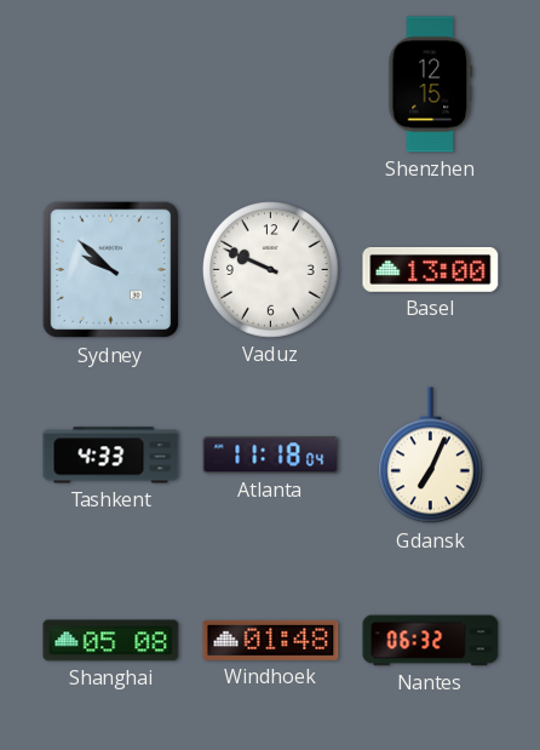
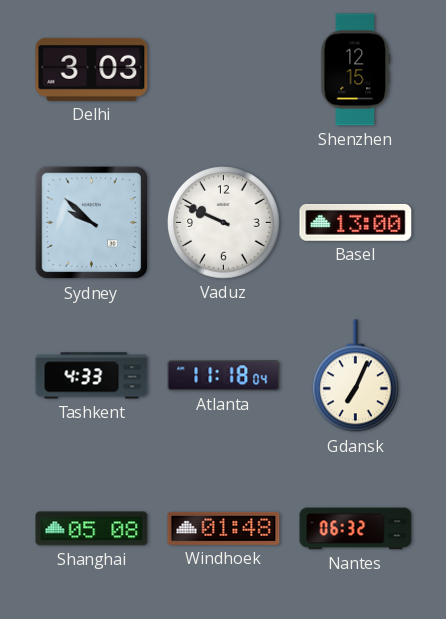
Delhi: none -> 3:03 (92, 69)
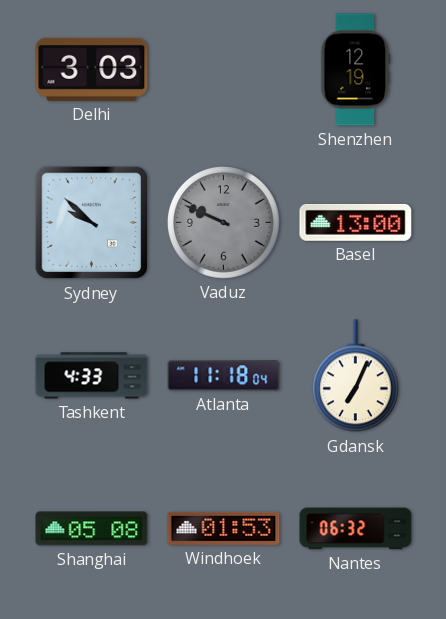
Shenzhen: 12:15 -> 12:19 (356, 70)
Vaduz dial: white -> grey (224, 223)
Windhoek: 01:48 -> 01:53 (224, 528)
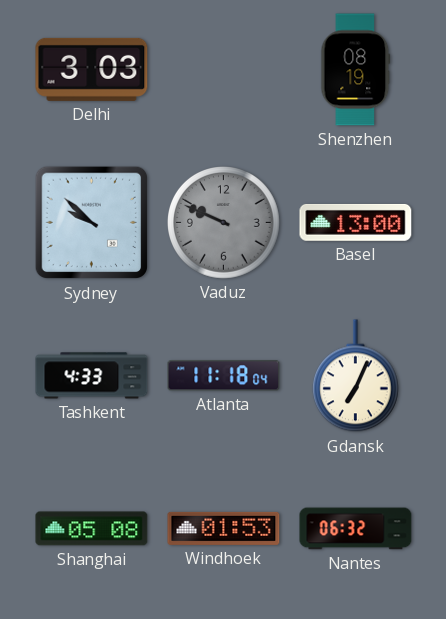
Shenzhen: 12:19 -> 08:19 (356, 70)
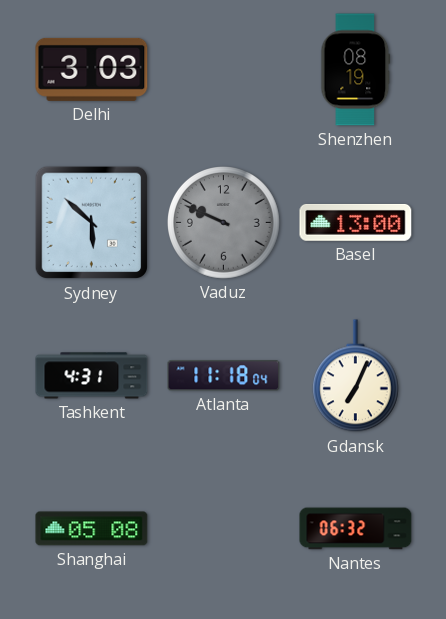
Sydney: 9:52 -> 5:52 (92, 223)
Tashkent: 4:33 -> 4:31 (92, 376)
Windhoek: 01:53 -> none (224, 528)
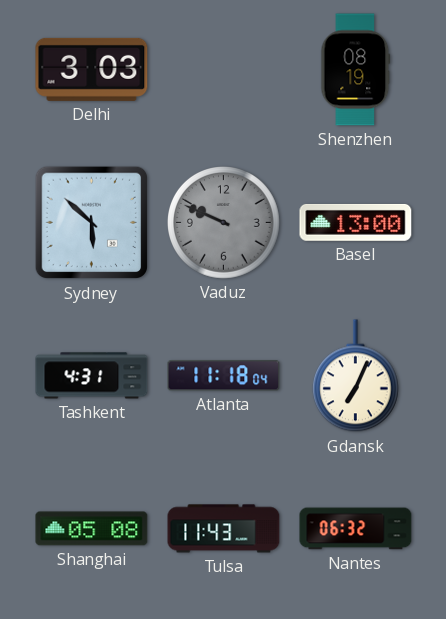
Tulsa: none -> 11:43 (224, 529)
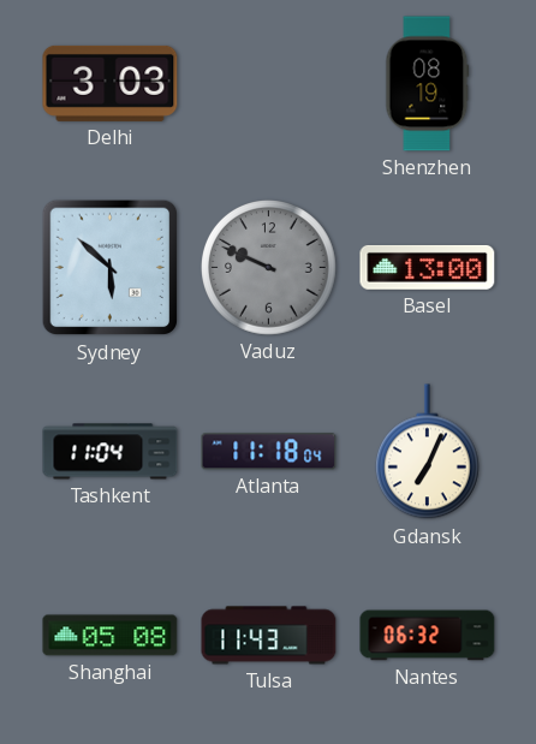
Tashkent: 4:31 -> 11:04 (111, 452)
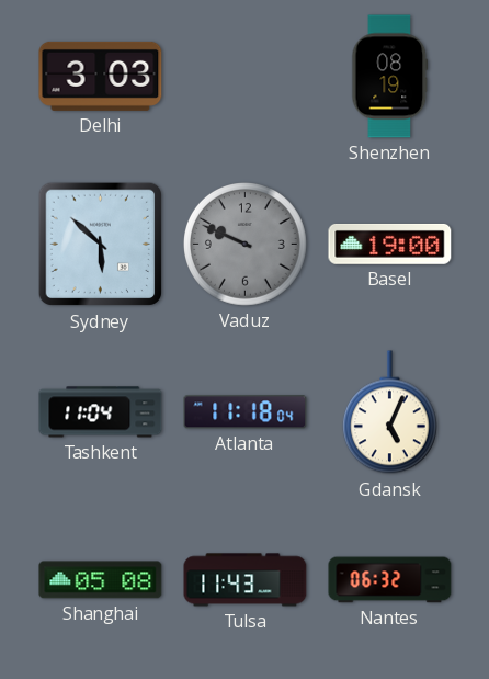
Basel: 13:00 -> 19:00 (390, 244)
Gdansk: 7:04 -> 5:04 (389, 412)
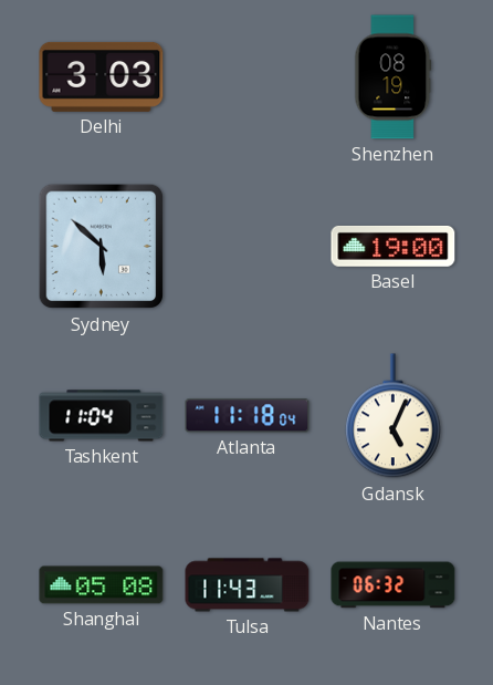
Vaduz: 9:49 -> none (246, 245)
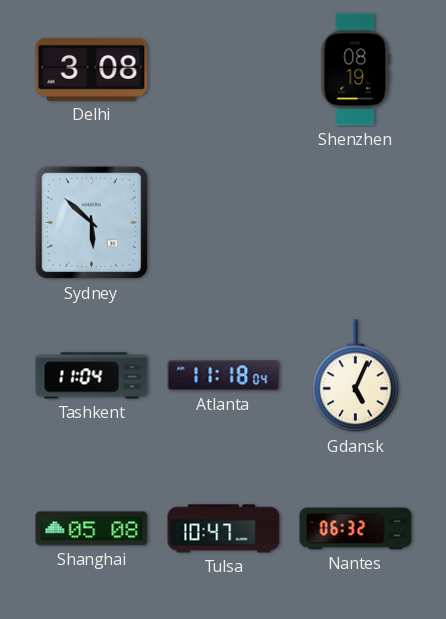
Delhi: 3:03 -> 3:08 (92, 69)
Basel: 19:00 -> none (394, 246)
Tulsa: 11:43 -> 10:47 (224, 529)
